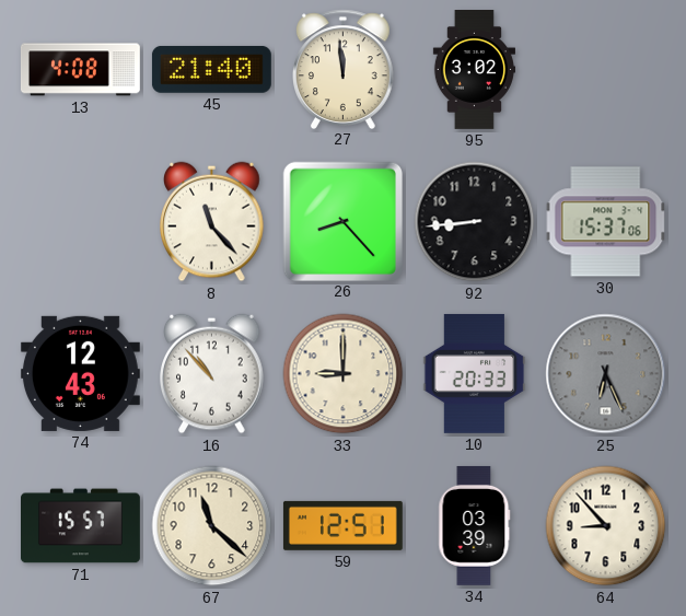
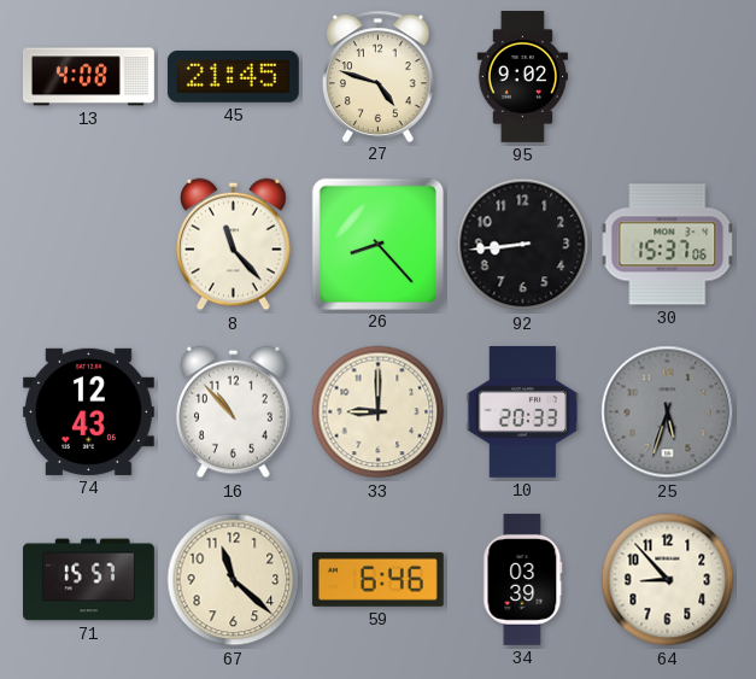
45: 21:40 -> 21:45 (233, 76)
27: 11:59 -> 4:48 (379, 76)
95: 3:02 -> 9:02 (522, 77)
25: 6:26 -> 5:33 (668, 412)
59: 12:51 -> 6:46 (377, 579)
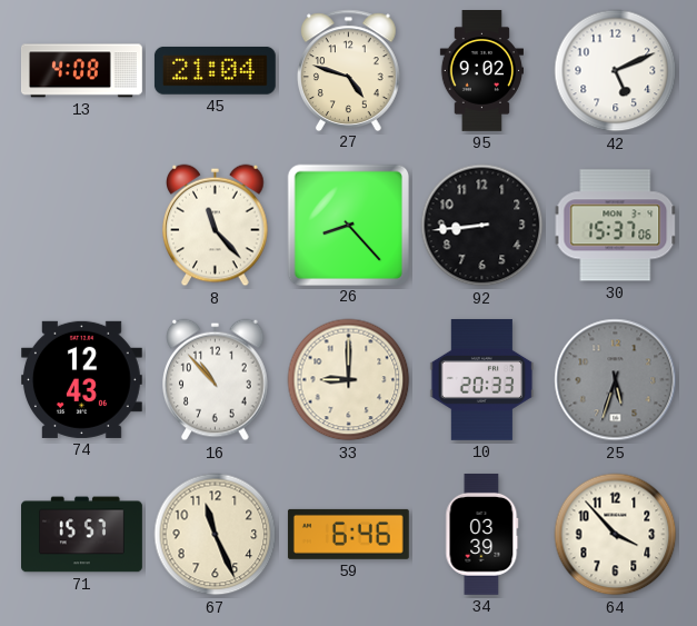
45: 21:45 -> 21:04 (215, 70)
42: none -> 5:11 (616, 71)
67: 11:22 -> 11:26 (216, 535)
64: 8:53 -> 3:53 (616, 535)
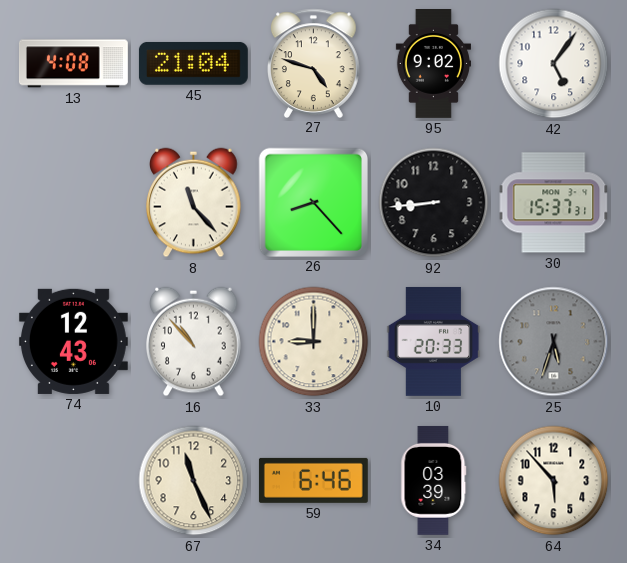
42: 5:11 -> 5:06 (554, 64)
30: 15:37:06 -> 15:37:31 (554, 203)
71: 15:57 -> none (82, 535)
64: 3:53 -> 5:53 (554, 481)
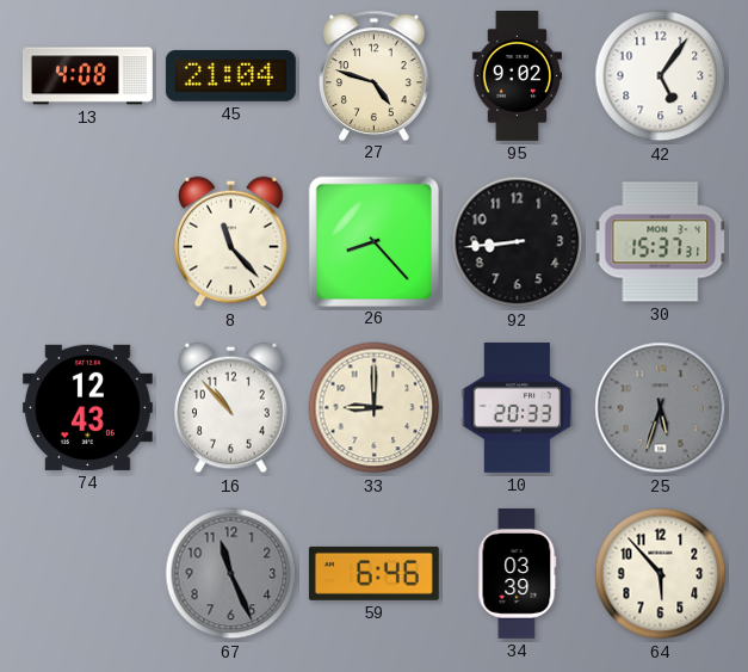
67 dial: cream -> grey (231, 574)
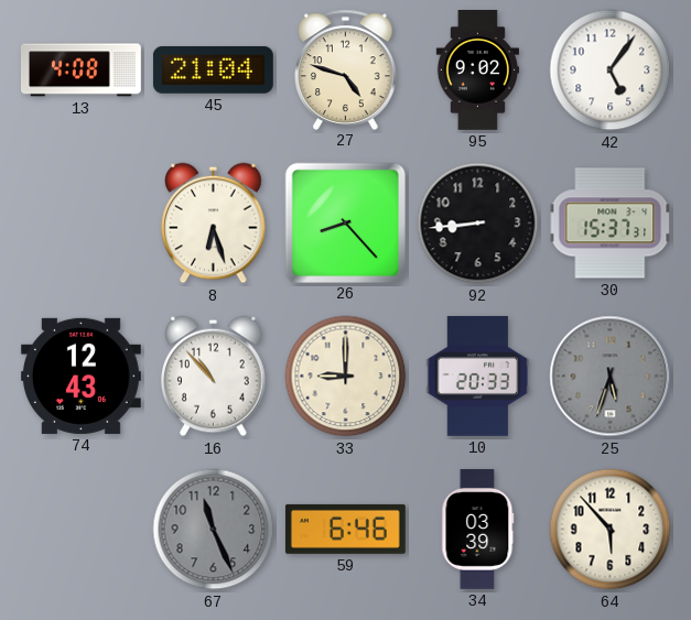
8: 11:23 -> 6:27 (214, 224)
